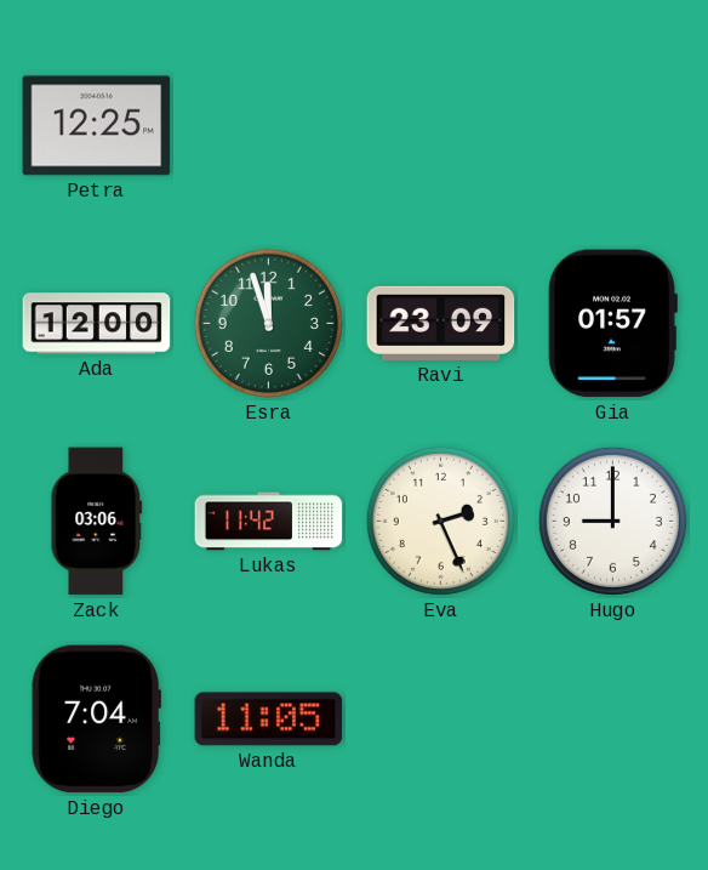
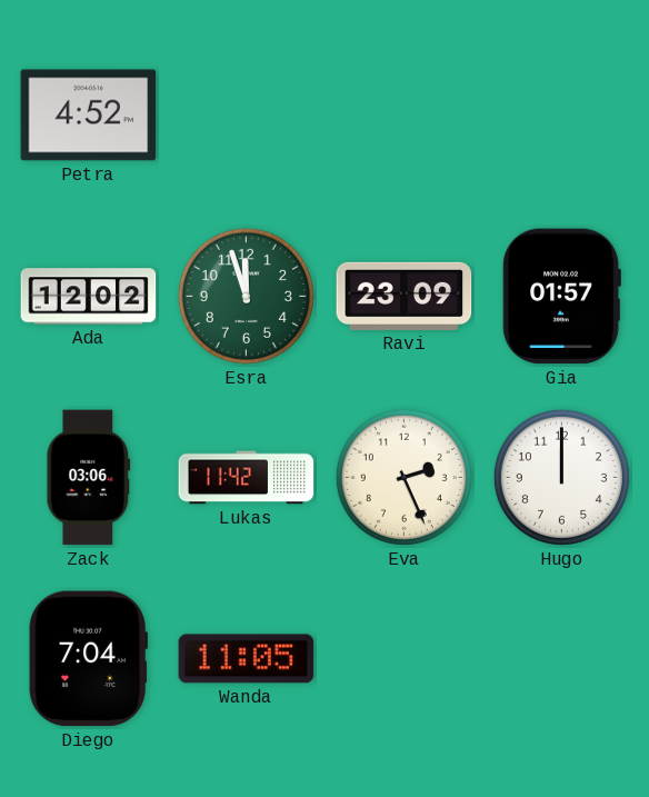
Petra: 12:25 -> 4:52 (89, 116)
Ada: 12:00 -> 12:02 (89, 297)
Hugo: 9:00 -> 12:00 (561, 477)
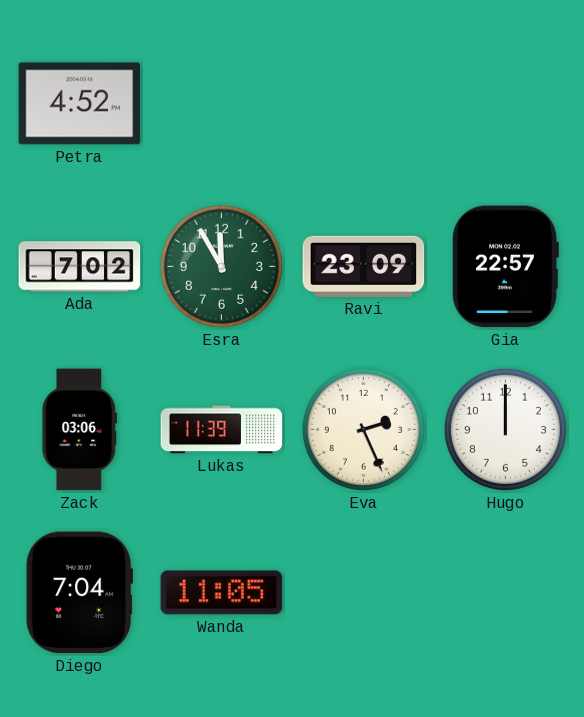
Ada: 12:02 -> 7:02 (80, 267)
Esra: 11:57 -> 11:55 (221, 266)
Gia: 01:57 -> 22:57 (505, 267)
Lukas: 11:42 -> 11:39 (222, 430)
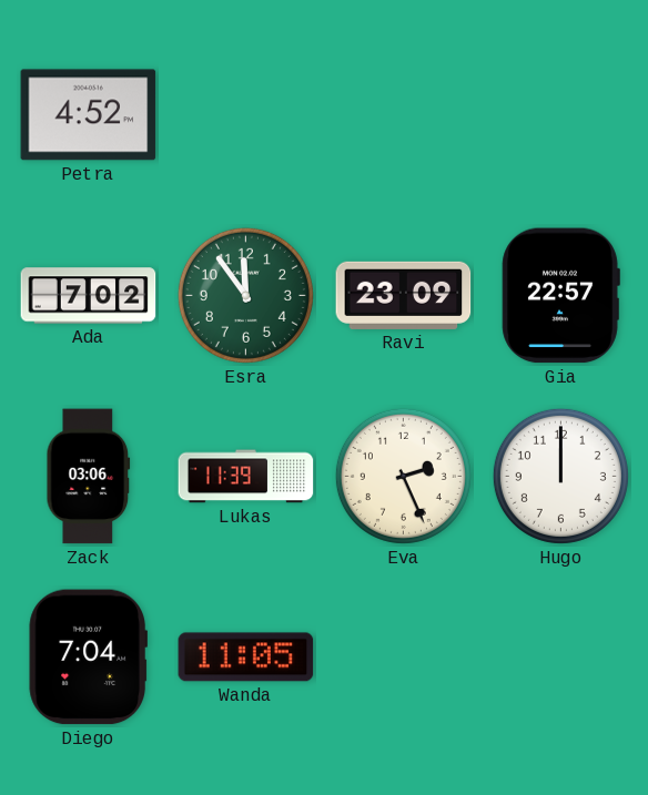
Esra: 11:55 -> 11:54 (245, 295)
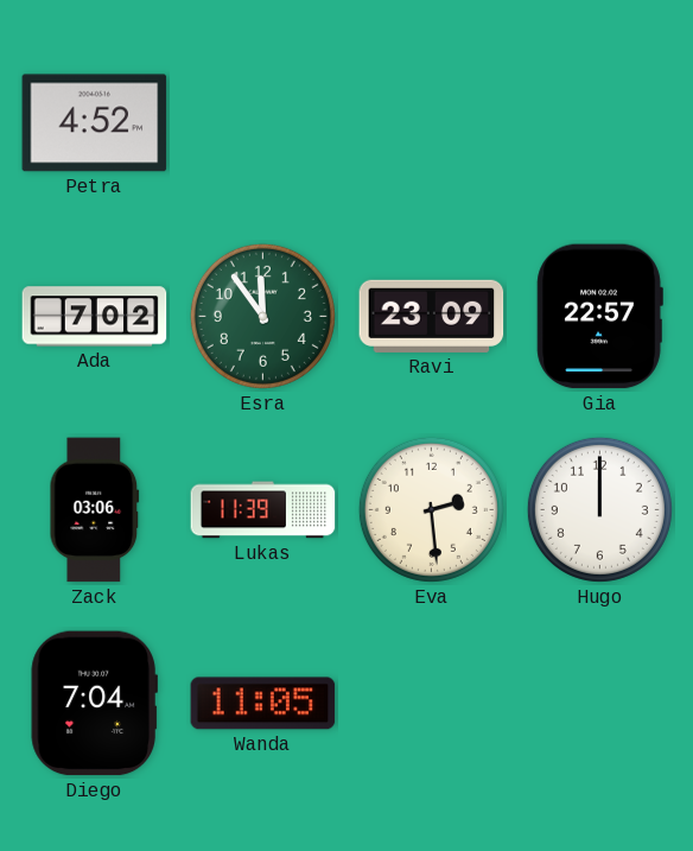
Eva: 2:26 -> 2:29 (431, 509)
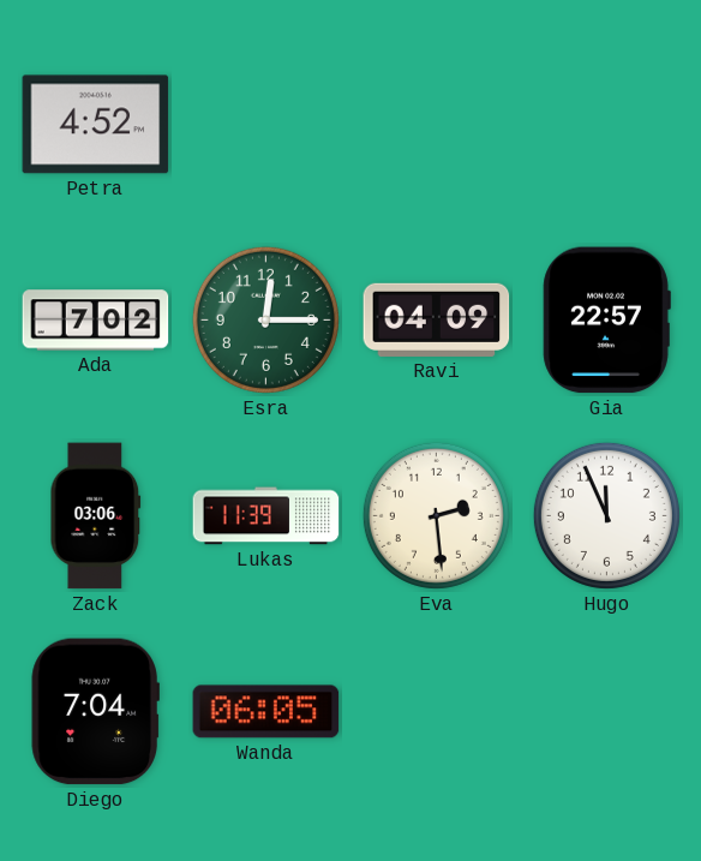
Esra: 11:54 -> 12:15 (265, 319)
Ravi: 23:09 -> 04:09 (437, 319)
Hugo: 12:00 -> 11:56 (606, 515)
Wanda: 11:05 -> 06:05 (266, 712)
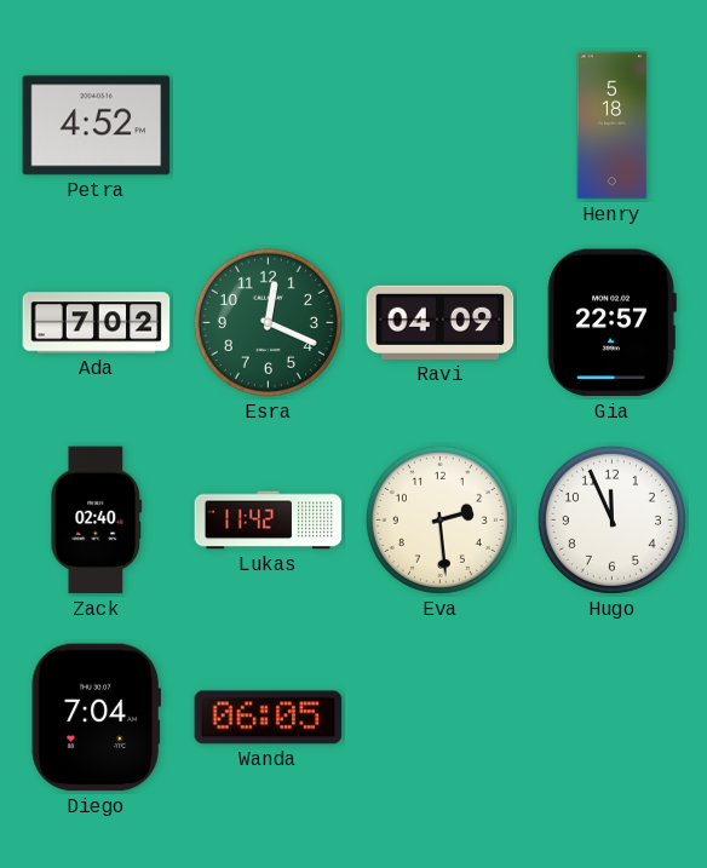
Henry: none -> 5:18 (613, 126)
Esra: 12:15 -> 12:19 (268, 322)
Zack: 03:06 -> 02:40 (97, 521)
Lukas: 11:39 -> 11:42 (269, 521)
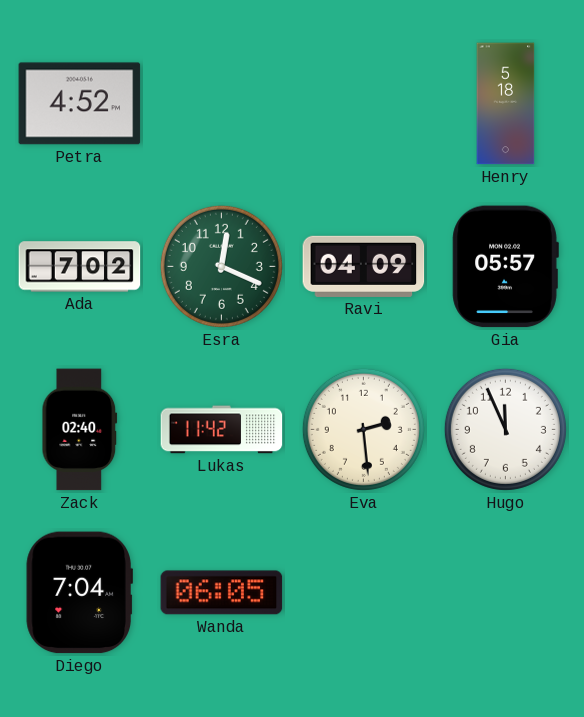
Gia: 22:57 -> 05:57 (505, 267)
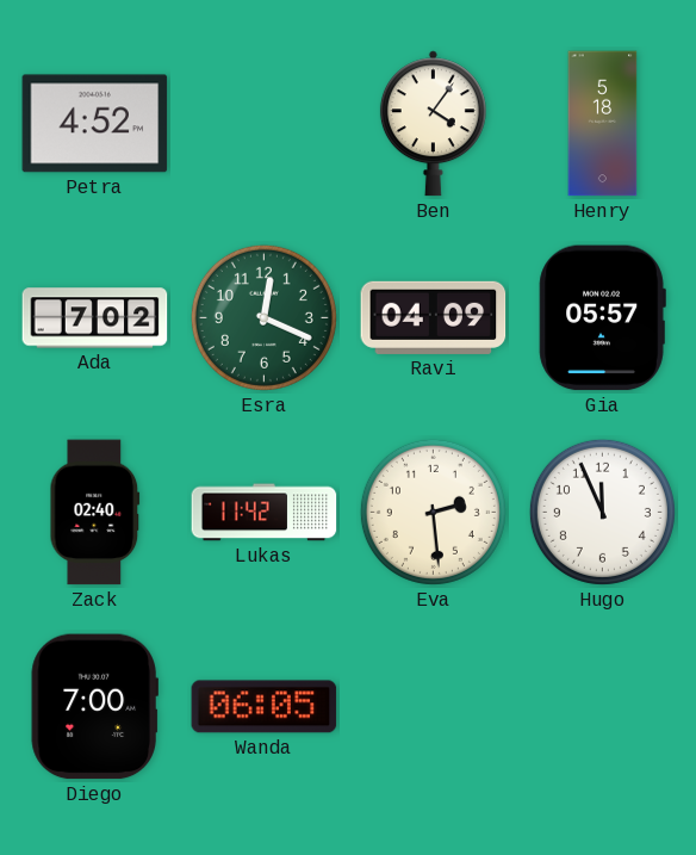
Ben: none -> 4:06 (433, 124)
Diego: 7:04 -> 7:00 (94, 707)
